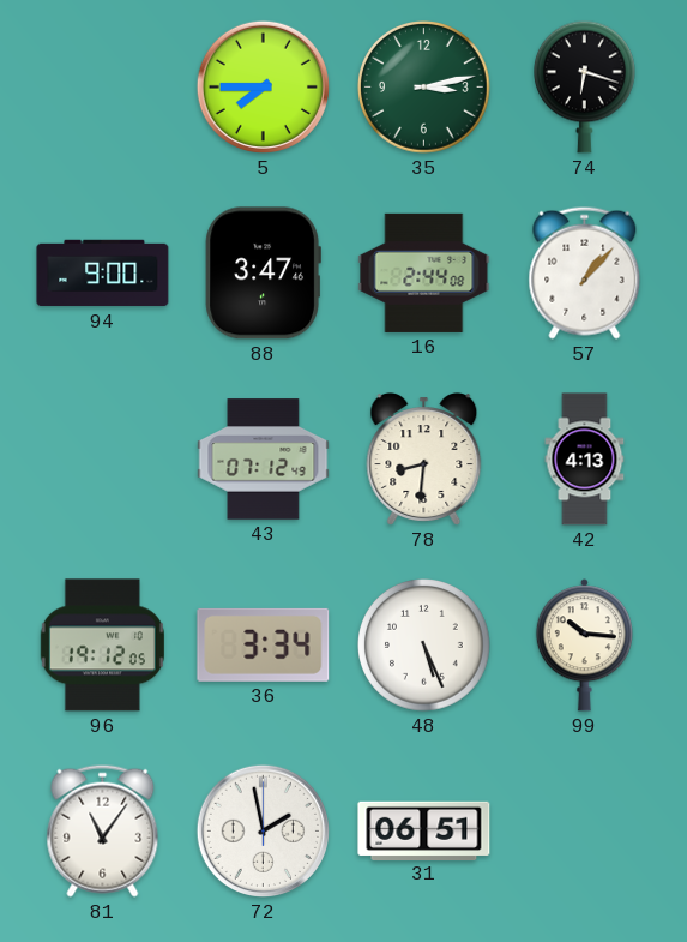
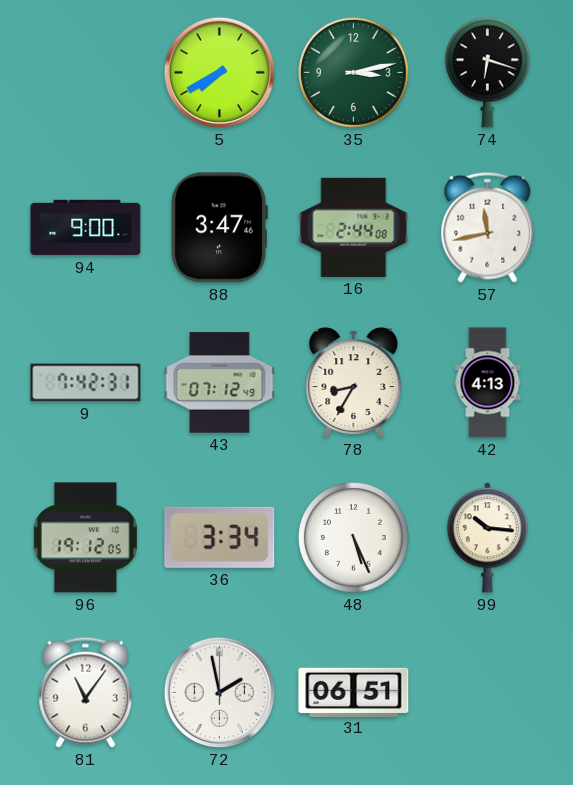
5: 7:45 -> 7:40 (219, 72)
57: 1:07 -> 11:43 (488, 227)
9: none -> 7:42 (86, 383)
78: 8:31 -> 8:35 (354, 383)
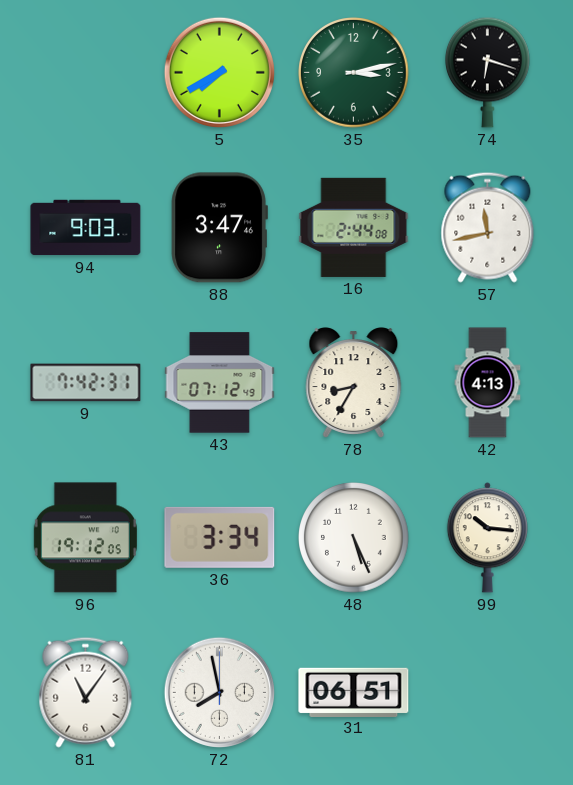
94: 9:00 -> 9:03 (86, 228)
72: 1:58 -> 7:58 (219, 692)
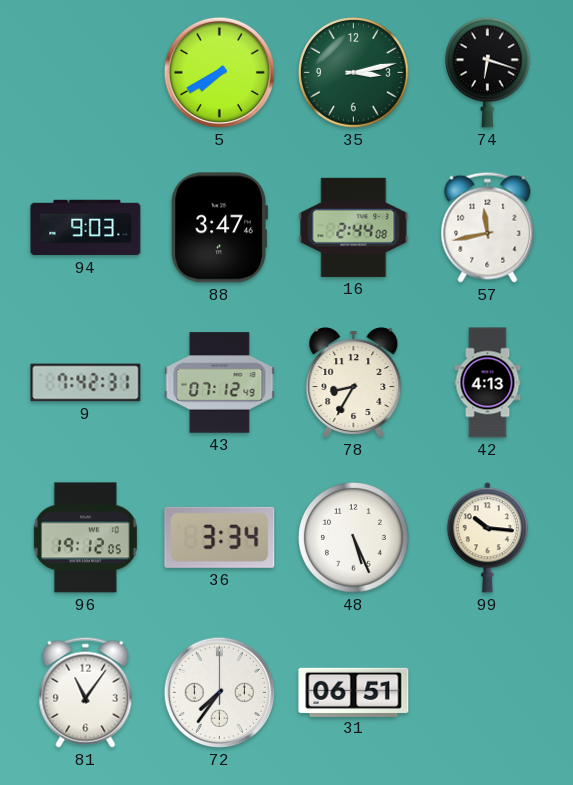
72: 7:58 -> 7:36 (219, 692)
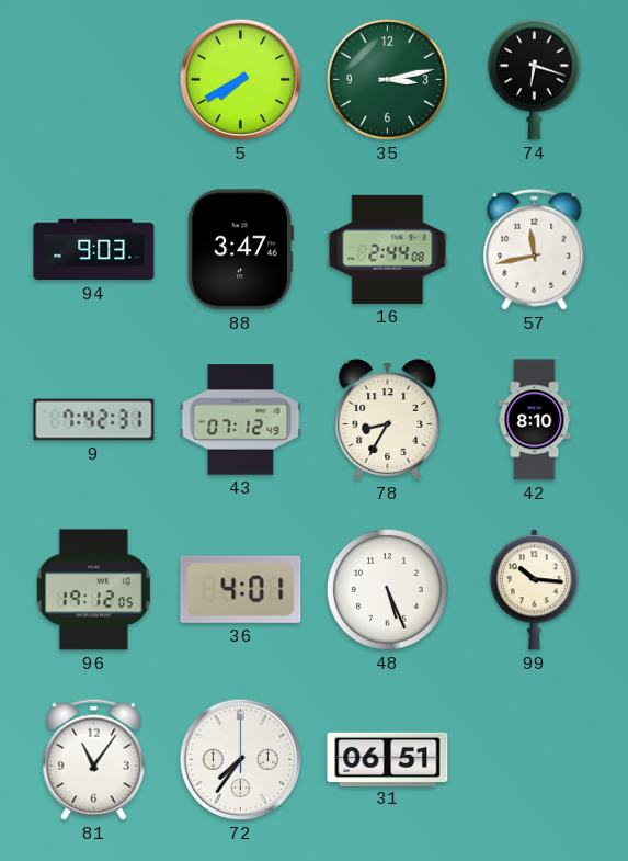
42: 4:13 -> 8:10 (535, 420)
36: 3:34 -> 4:01 (241, 589)
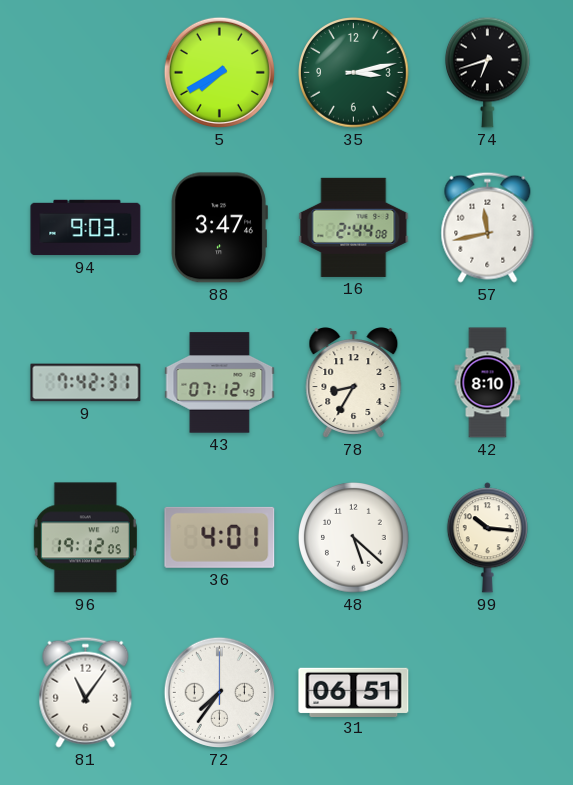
74: 6:18 -> 6:42 (488, 72)
48: 5:26 -> 5:22 (354, 538)
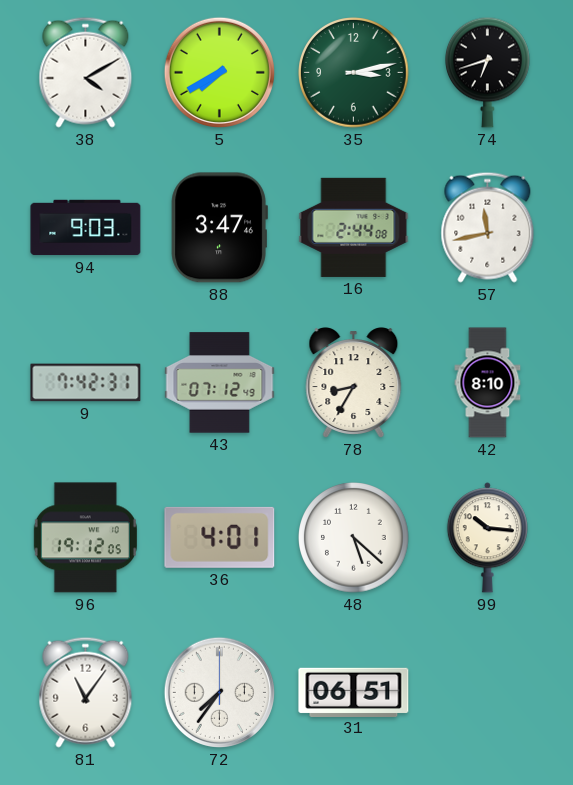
38: none -> 4:10 (86, 72)
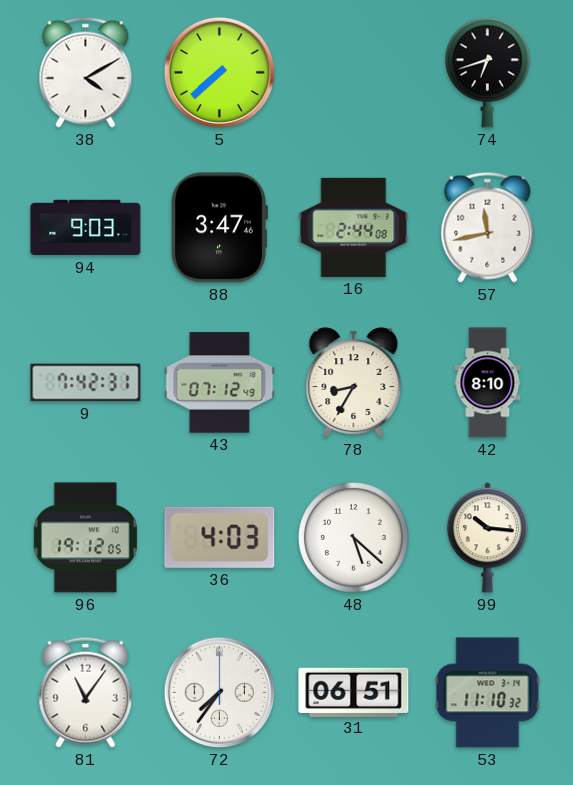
5: 7:40 -> 7:38 (219, 72)
35: 3:13 -> none (354, 73)
36: 4:01 -> 4:03 (220, 537)
53: none -> 11:10 (488, 693)
